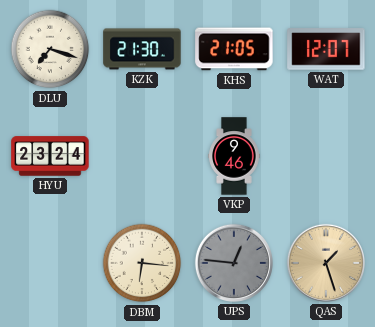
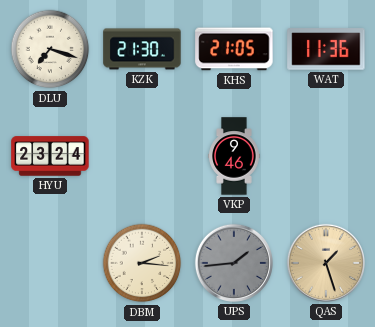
WAT: 12:07 -> 11:36 (326, 49)
DBM: 6:16 -> 2:16 (142, 263)
UPS: 12:46 -> 1:44 (234, 263)
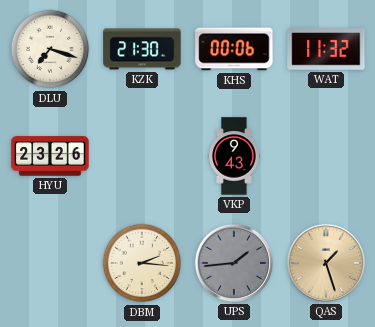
KHS: 21:05 -> 00:06 (234, 49)
WAT: 11:36 -> 11:32 (326, 49)
HYU: 23:24 -> 23:26 (50, 156)
VKP: 9:46 -> 9:43 (234, 156)
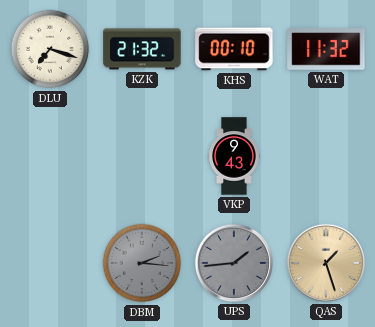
KZK: 21:30 -> 21:32 (142, 49)
KHS: 00:06 -> 00:10 (234, 49)
HYU: 23:26 -> none (50, 156)
DBM dial: cream -> grey (142, 263)
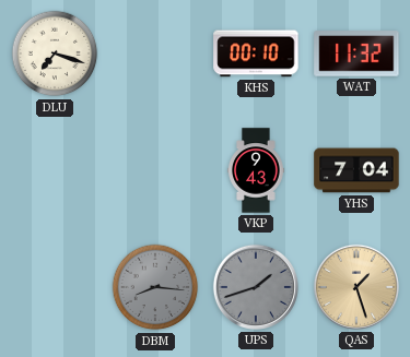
KZK: 21:32 -> none (142, 49)
YHS: none -> 7:04 (356, 170)
DBM: 2:16 -> 8:16 (155, 287)
UPS: 1:44 -> 1:42 (256, 287)
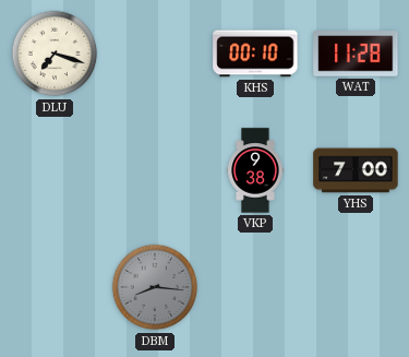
WAT: 11:32 -> 11:28 (356, 53)
VKP: 9:43 -> 9:38 (255, 170)
YHS: 7:04 -> 7:00 (356, 170)
UPS: 1:42 -> none (256, 287)
QAS: 1:27 -> none (356, 287)
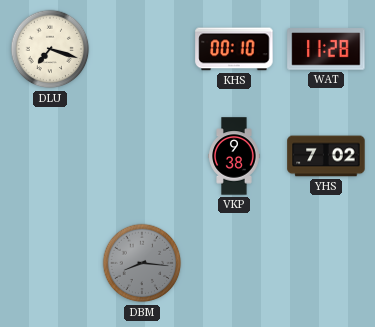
YHS: 7:00 -> 7:02 (326, 156)
